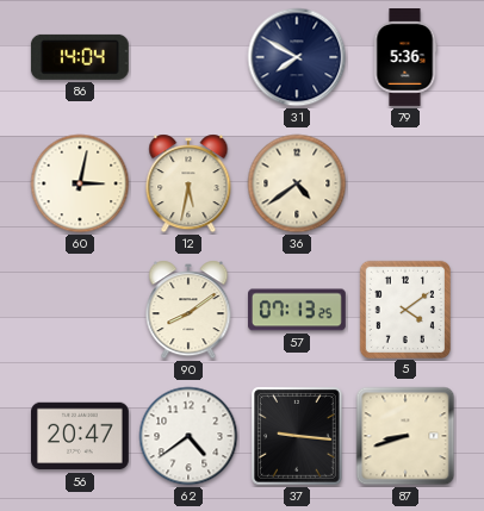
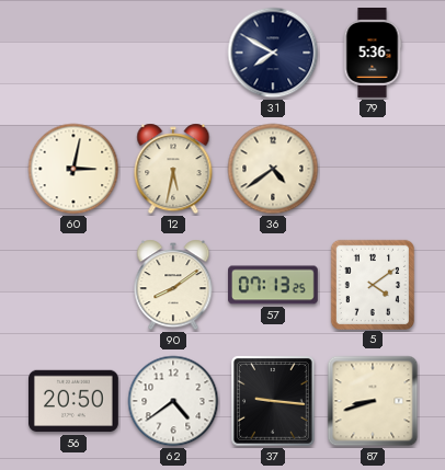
86: 14:04 -> none (80, 57)
56: 20:47 -> 20:50 (75, 401)
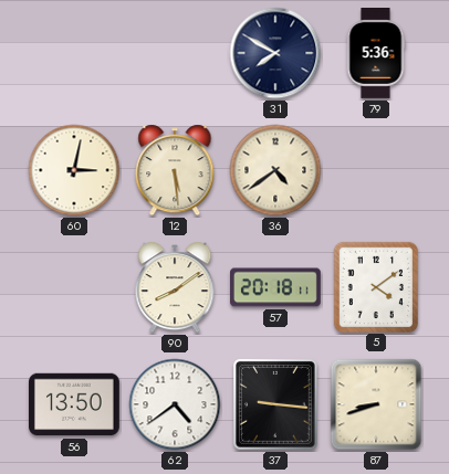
12: 5:32 -> 5:29 (175, 170)
57: 07:13 -> 20:18 (276, 287)
56: 20:50 -> 13:50 (75, 404)
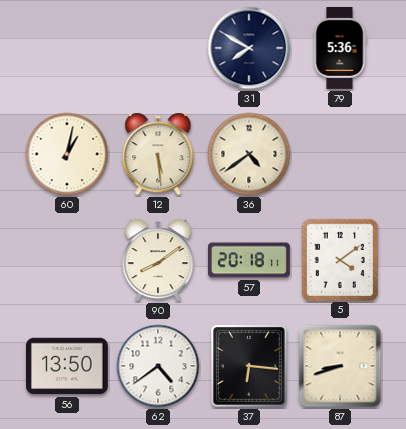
60: 3:02 -> 1:02 (67, 154)
37: 9:16 -> 6:16 (250, 367)
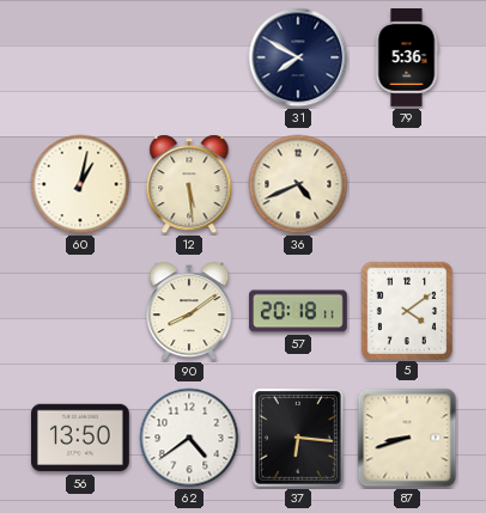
36: 4:39 -> 4:41 (298, 184)
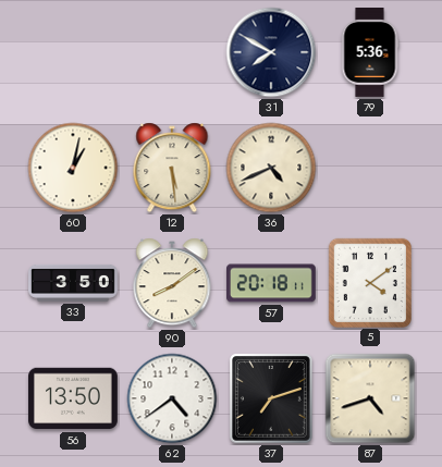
33: none -> 3:50 (73, 283)
37: 6:16 -> 7:12 (272, 400)
87: 8:42 -> 4:42 (370, 398)
